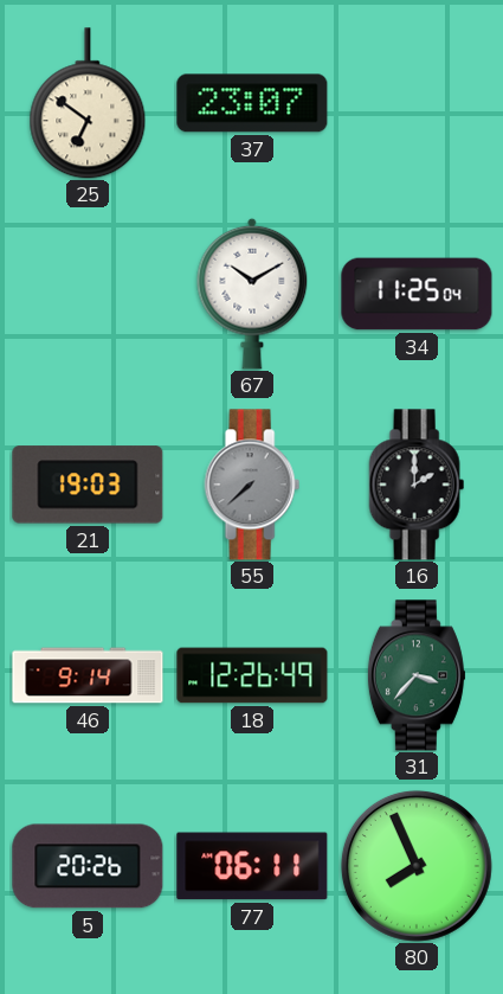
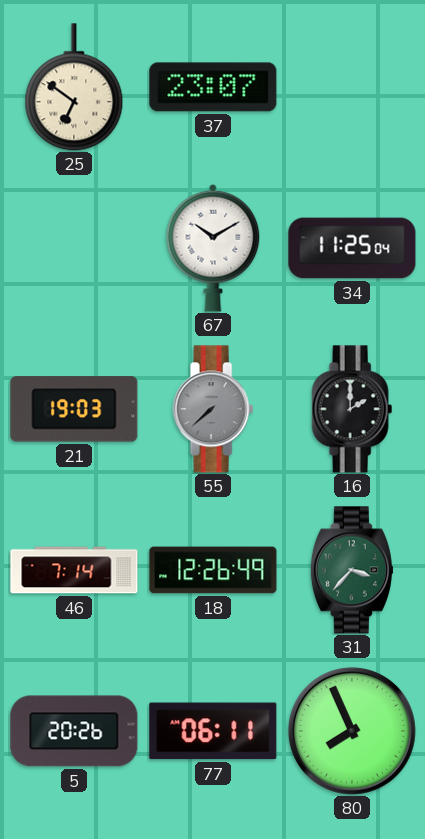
46: 9:14 -> 7:14 (74, 570)
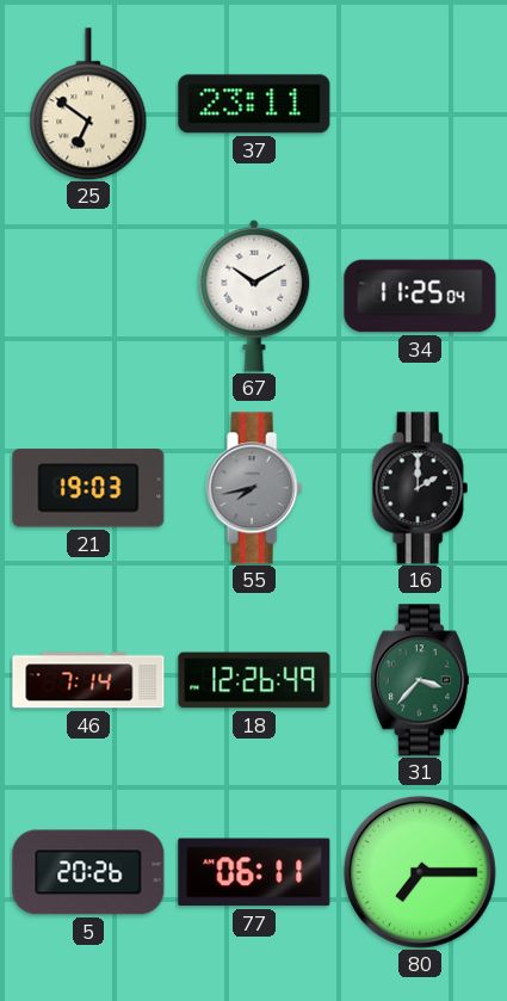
37: 23:07 -> 23:11 (254, 104)
55: 7:38 -> 7:43 (254, 488)
80: 7:56 -> 7:15 (420, 872)
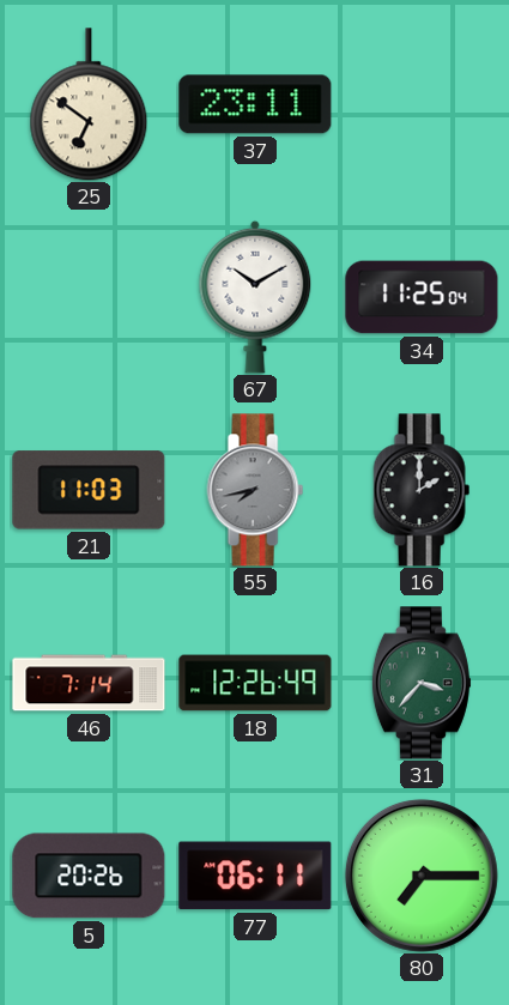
21: 19:03 -> 11:03 (89, 490)
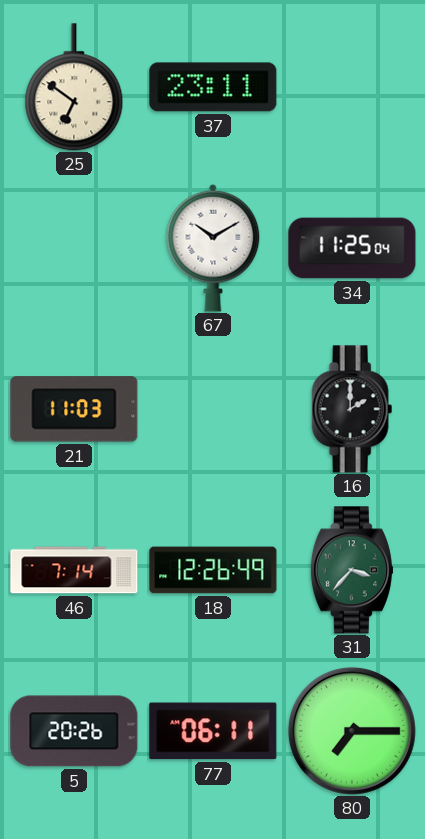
55: 7:43 -> none (255, 490)
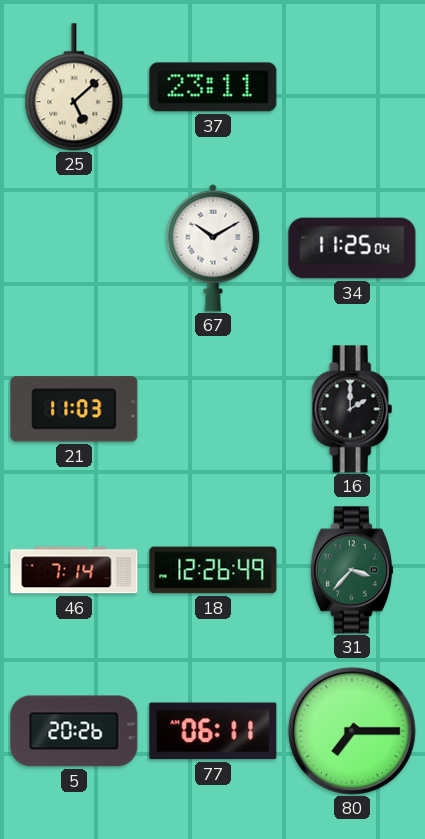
25: 6:51 -> 5:08 (74, 87)
